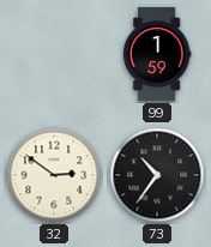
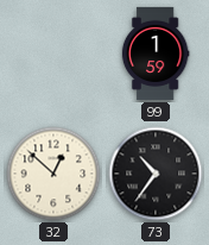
32: 2:51 -> 12:52 (53, 174)
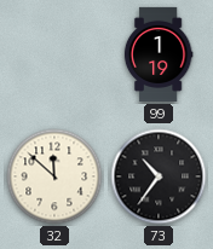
99: 1:59 -> 1:19 (159, 54)
32: 12:52 -> 11:52 (54, 176)
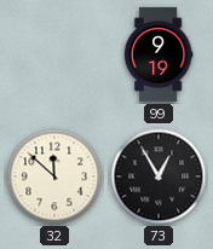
99: 1:19 -> 9:19 (159, 54)
73: 10:36 -> 12:55 (159, 176)
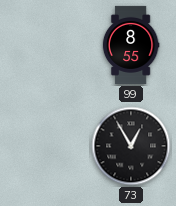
99: 9:19 -> 8:55 (131, 45)
32: 11:52 -> none (54, 176)
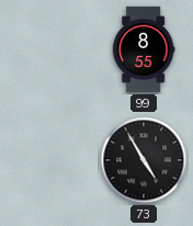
73: 12:55 -> 4:55 (144, 160)
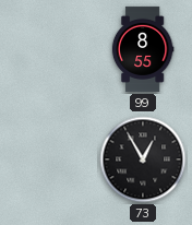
73: 4:55 -> 12:55 (143, 159)
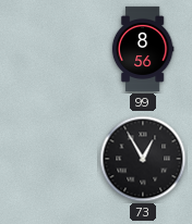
99: 8:55 -> 8:56 (143, 49)
